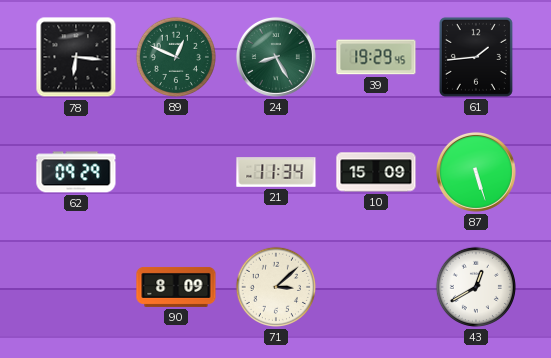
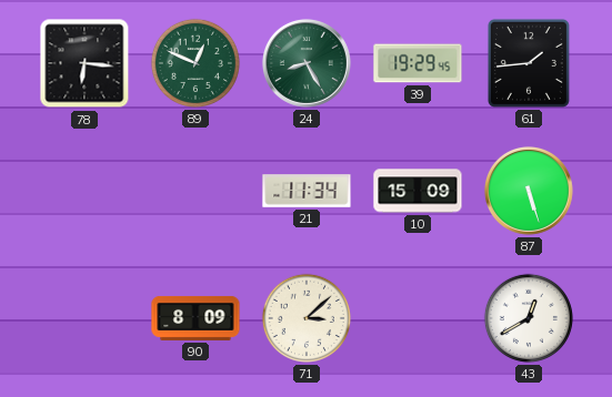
62: 09:29 -> none (76, 172)
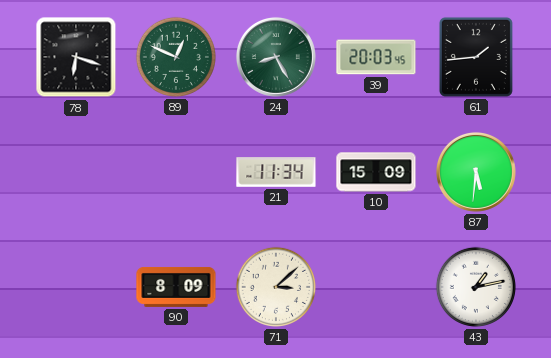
78: 6:16 -> 6:18 (76, 57)
39: 19:29 -> 20:03 (376, 57)
87: 5:27 -> 5:31 (476, 172)
43: 12:40 -> 1:13 (476, 287)
